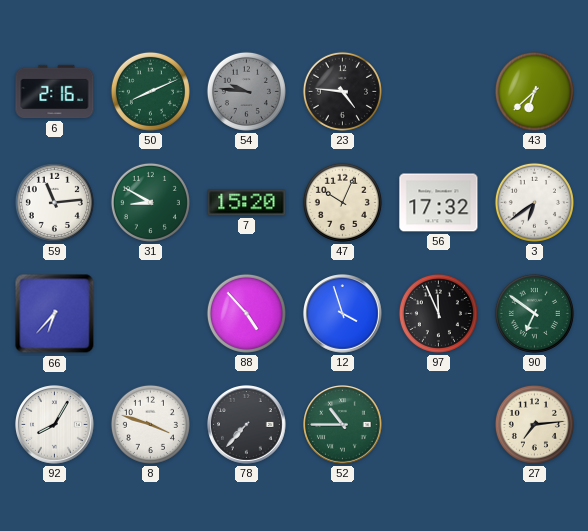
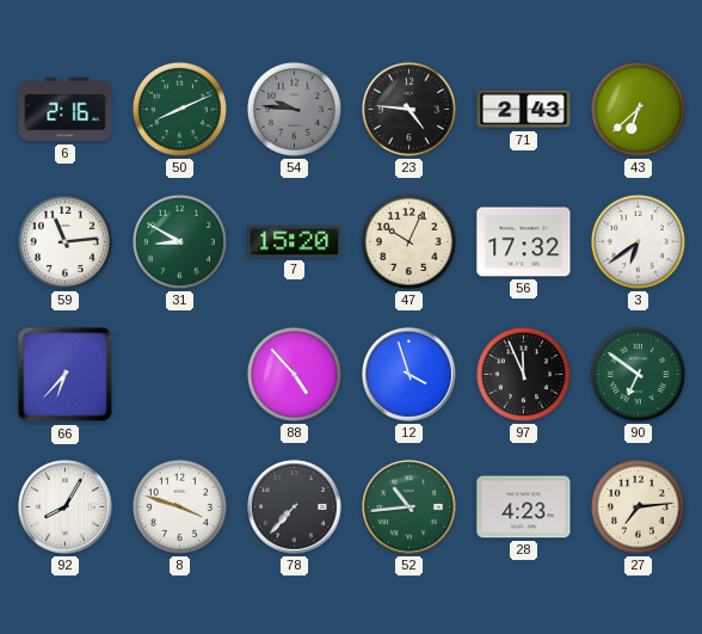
71: none -> 2:43 (524, 110)
52: 10:45 -> 10:44 (410, 507)
28: none -> 4:23 (524, 507)
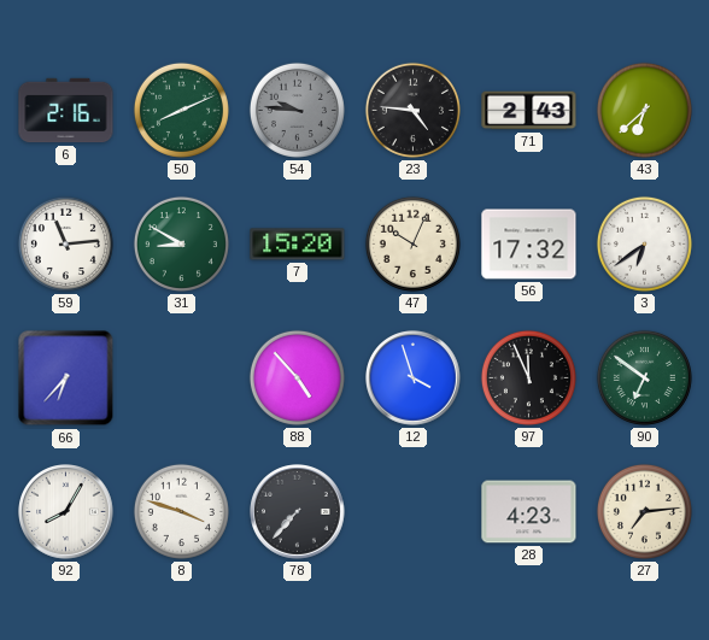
52: 10:44 -> none (410, 507)
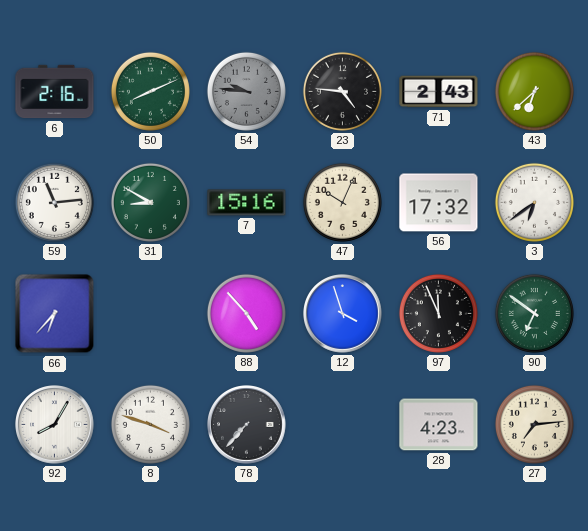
7: 15:20 -> 15:16 (247, 203)
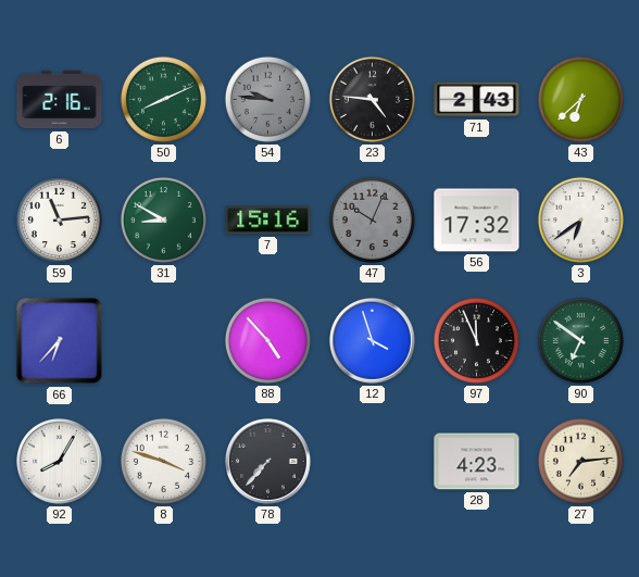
47 dial: cream -> grey (372, 219)
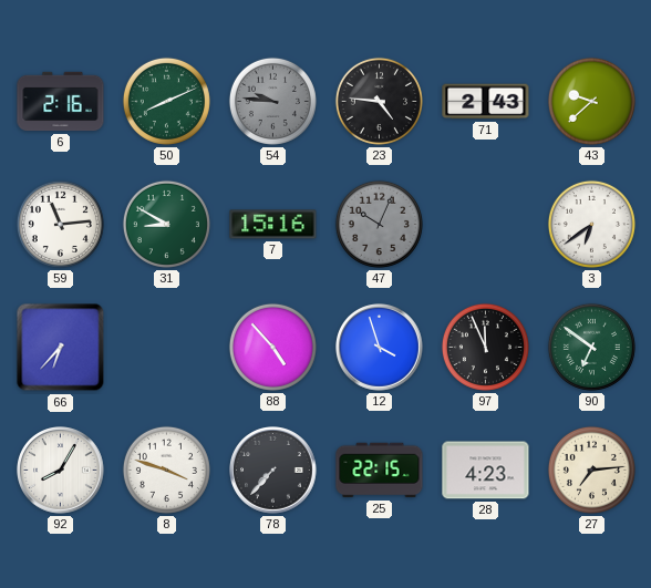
43: 6:38 -> 9:38 (591, 101)
56: 17:32 -> none (477, 221)
25: none -> 22:15 (380, 471)
